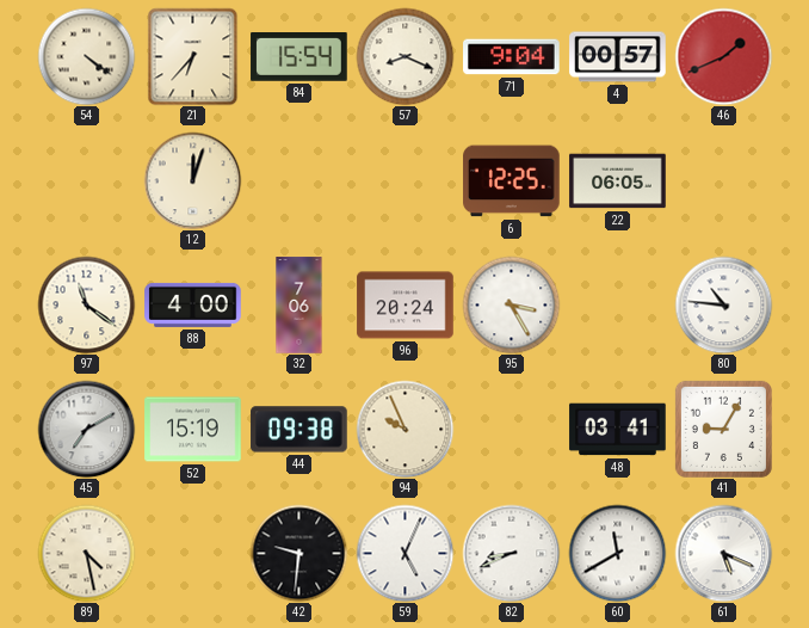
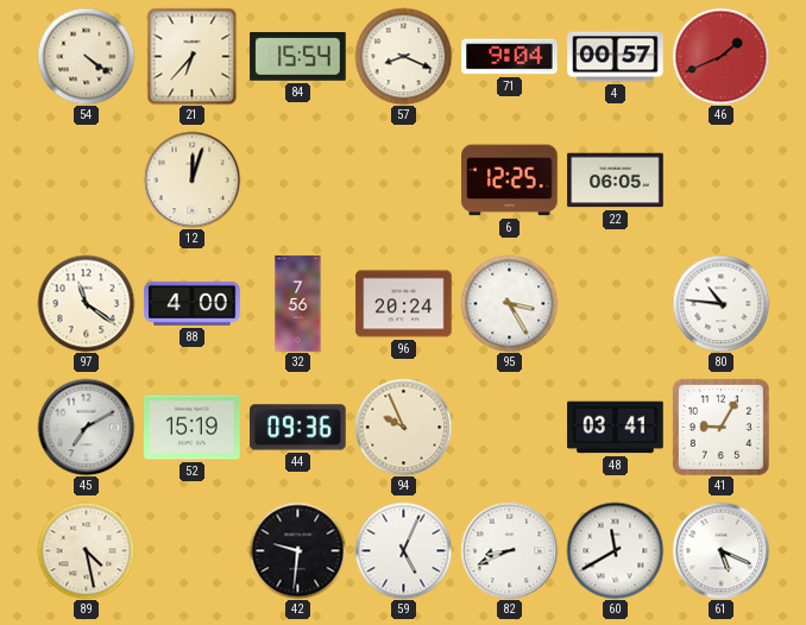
32: 7:06 -> 7:56 (298, 304)
44: 09:38 -> 09:36 (298, 428)
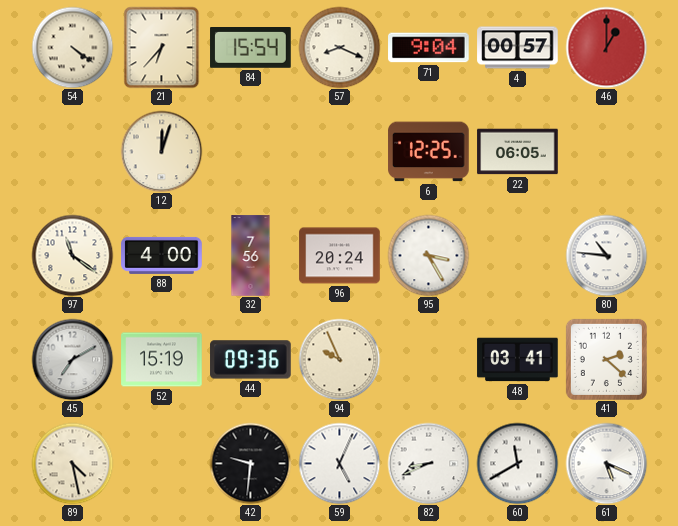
46: 1:41 -> 1:00 (606, 47)
41: 9:05 -> 2:22 (606, 359)
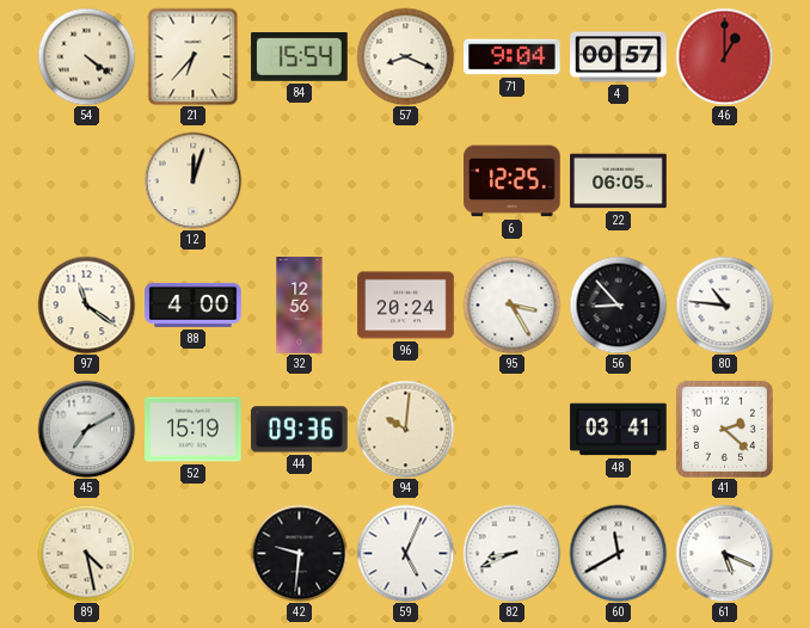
32: 7:56 -> 12:56 (300, 306)
56: none -> 8:53 (618, 304)
94: 9:56 -> 10:01 (405, 429)
